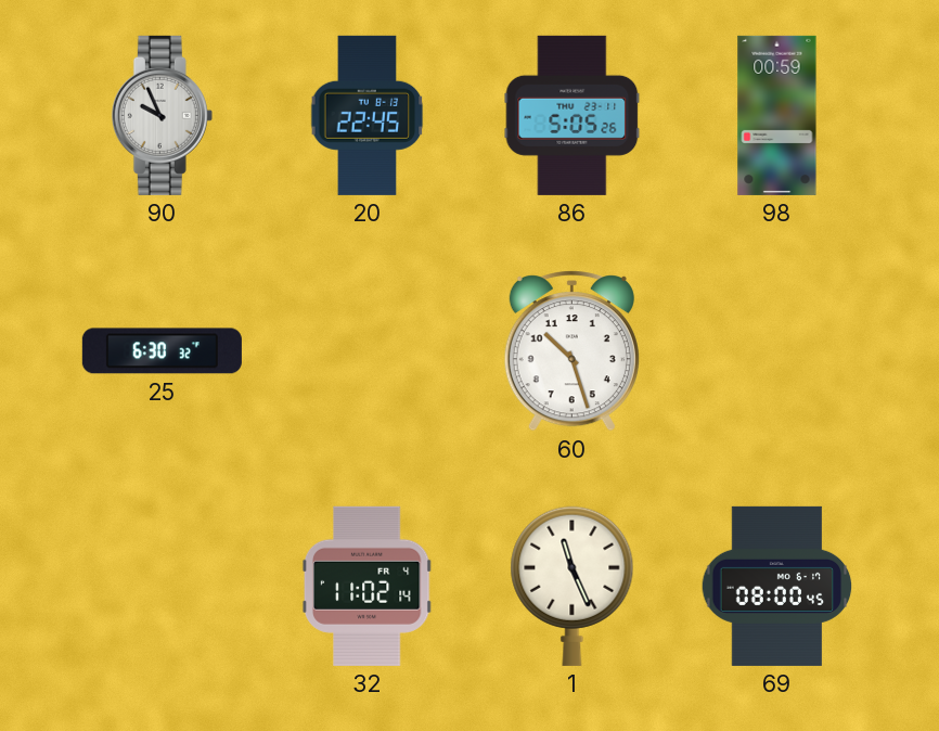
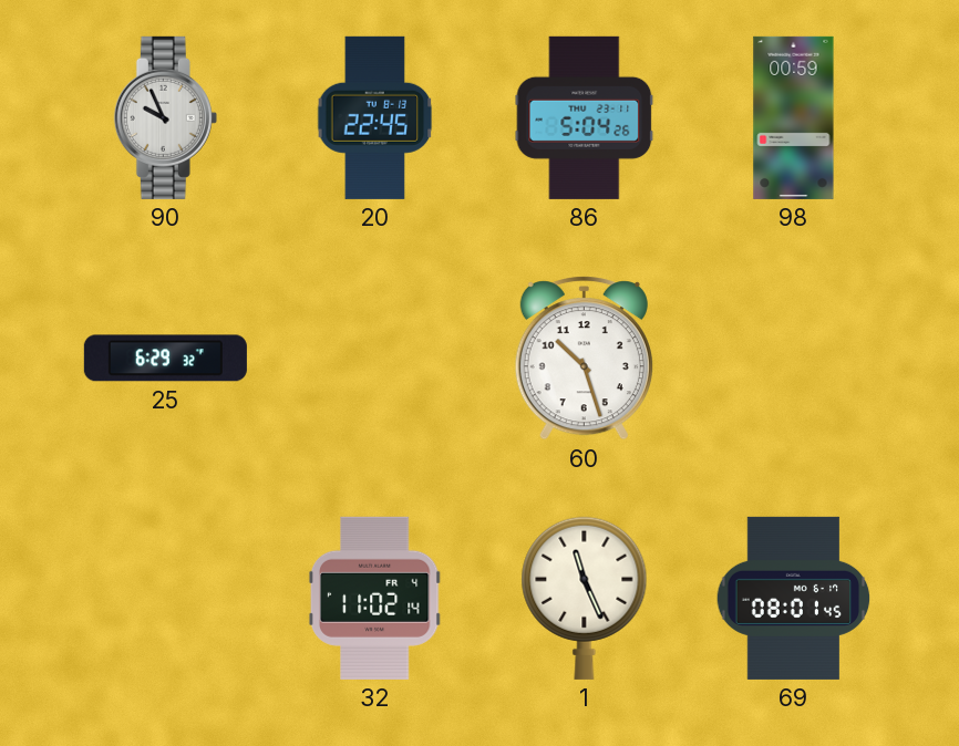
86: 5:05 -> 5:04 (585, 117)
25: 6:30 -> 6:29 (165, 359)
69: 08:00 -> 08:01 (794, 598)
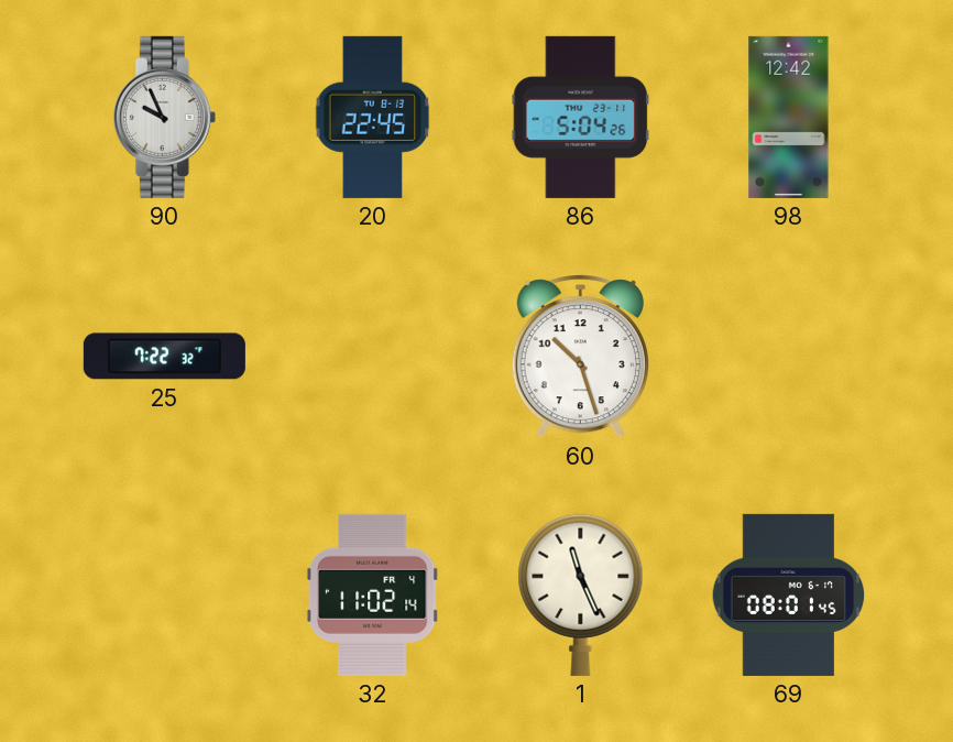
98: 00:59 -> 12:42 (789, 117)
25: 6:29 -> 7:22 (164, 357)
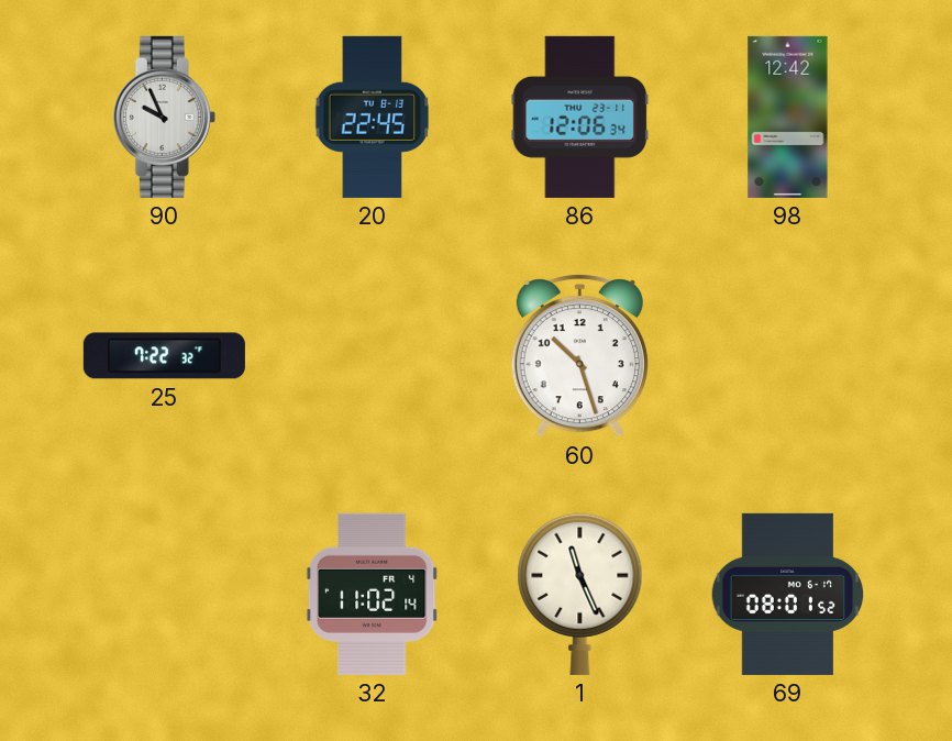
86: 5:04 -> 12:06 (580, 117)
69: 08:01:45 -> 08:01:52 (788, 594)
